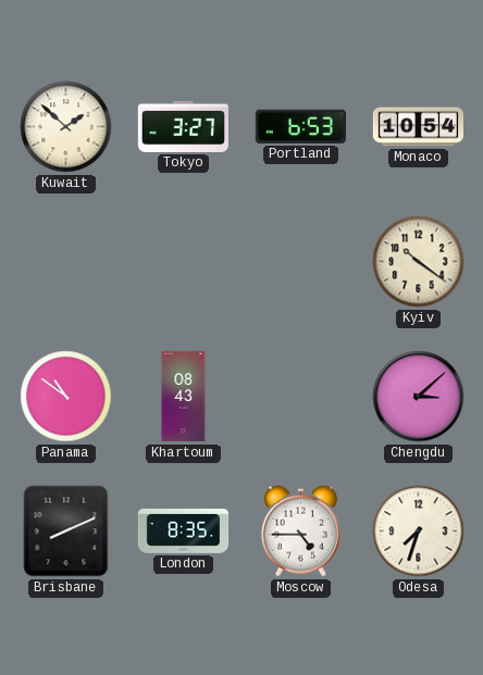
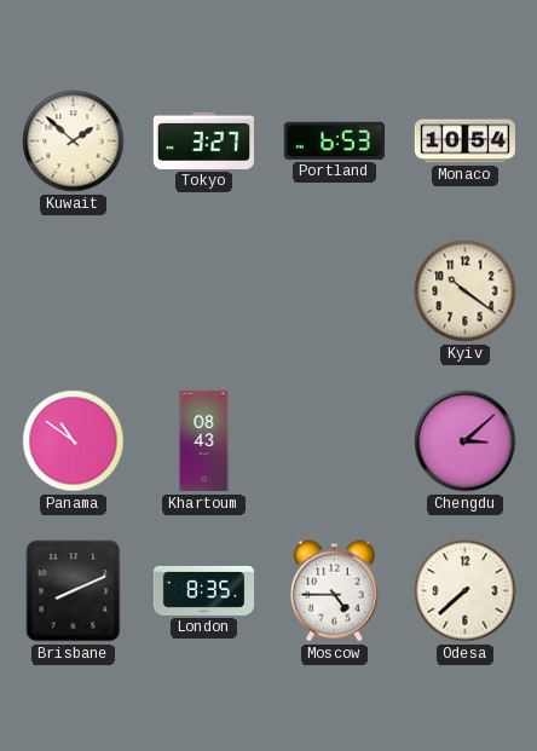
Odesa: 7:33 -> 7:38 (466, 591)
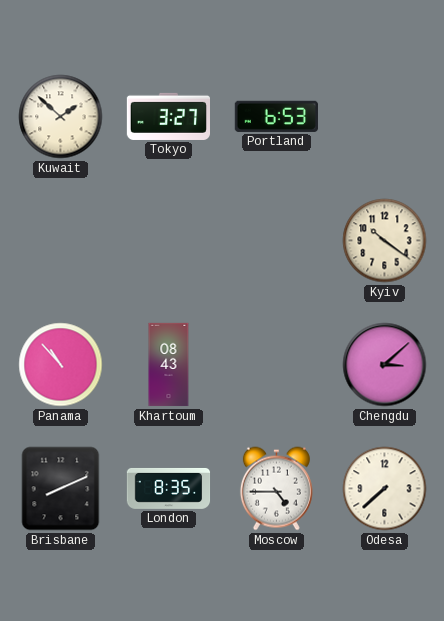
Monaco: 10:54 -> none (466, 141)
Panama: 10:51 -> 10:53 (61, 365)
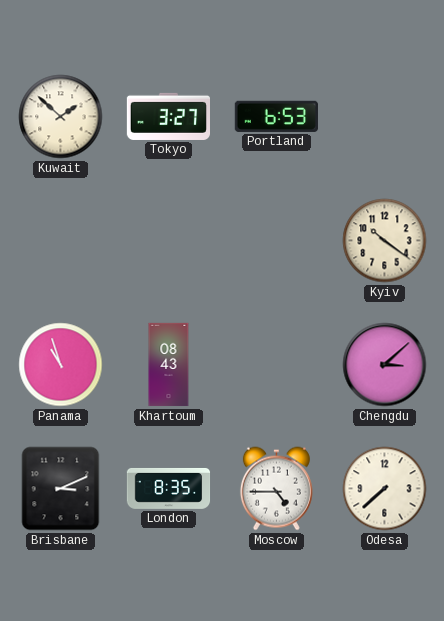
Panama: 10:53 -> 10:57 (61, 365)
Brisbane: 8:11 -> 3:11 (61, 489)
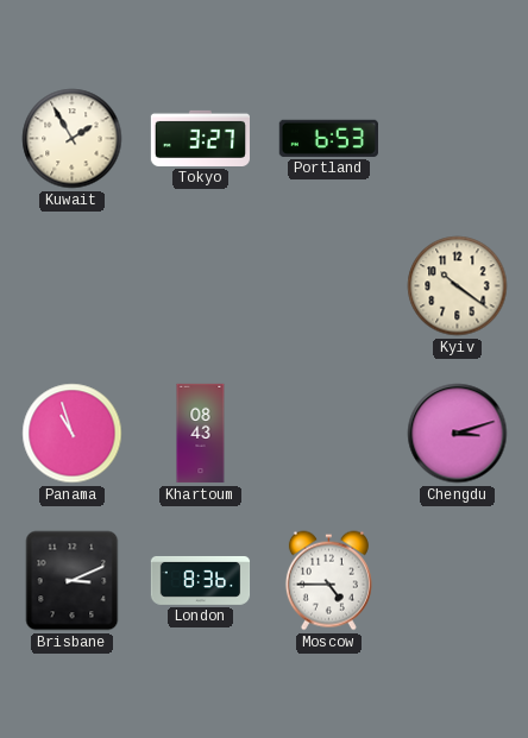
Kuwait: 1:52 -> 1:55 (73, 139)
Chengdu: 3:08 -> 3:12 (458, 434)
London: 8:35 -> 8:36 (201, 580)
Odesa: 7:38 -> none (385, 489)
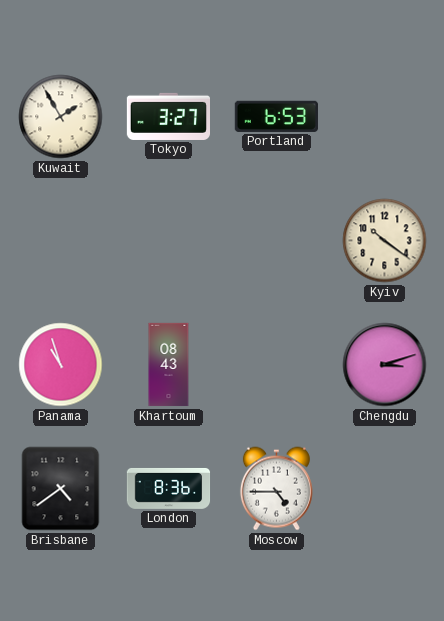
Brisbane: 3:11 -> 4:39 (61, 489)
